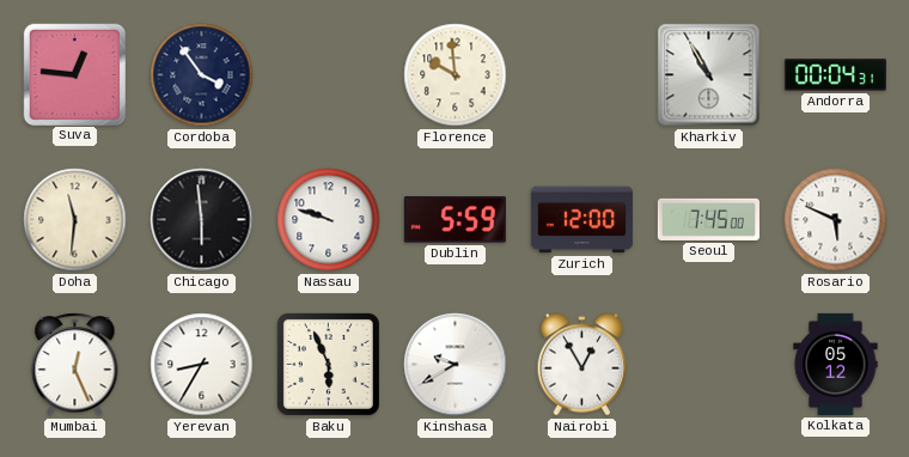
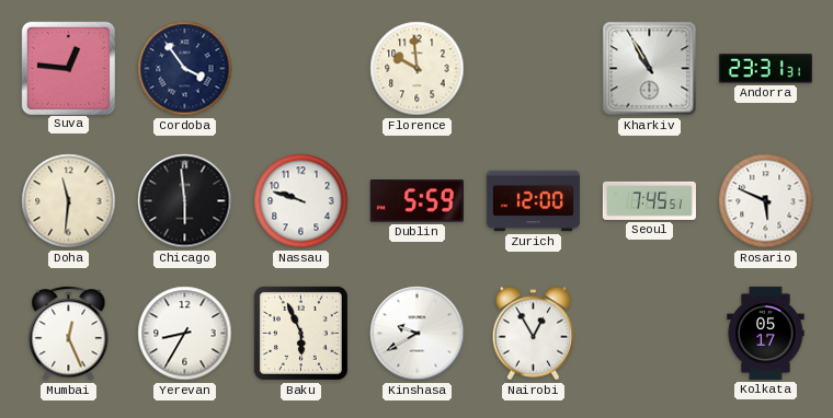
Andorra: 00:04 -> 23:31 (765, 69)
Seoul: 7:45:00 -> 7:45:51 (649, 200)
Kolkata: 05:12 -> 05:17 (766, 333)
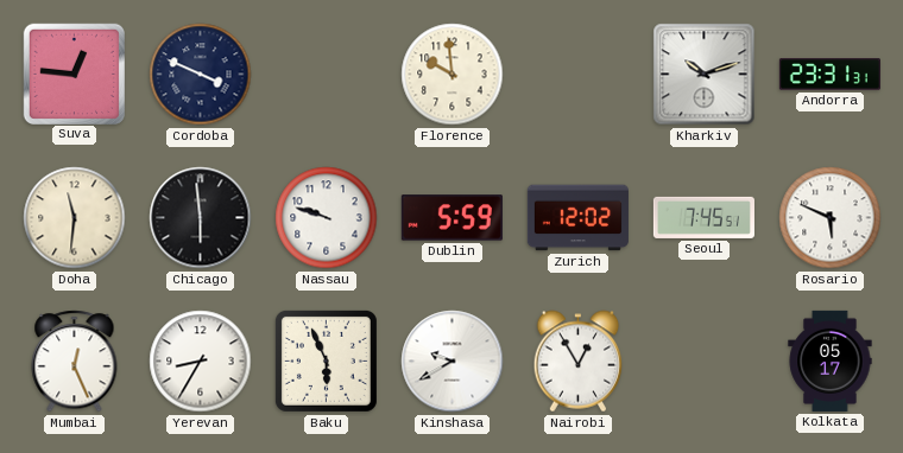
Cordoba: 3:54 -> 3:49 (201, 75)
Kharkiv: 10:55 -> 10:12 (705, 75)
Zurich: 12:00 -> 12:02 (577, 218)
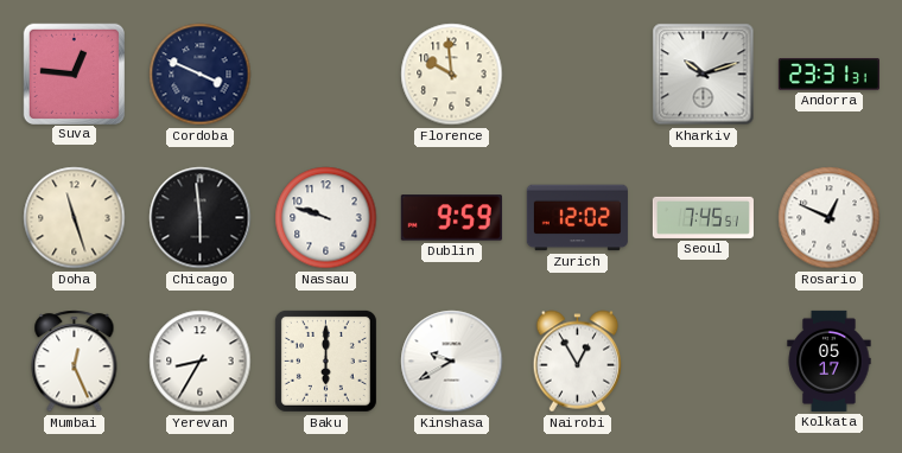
Doha: 11:31 -> 11:27 (75, 218)
Dublin: 5:59 -> 9:59 (451, 218)
Rosario: 5:49 -> 12:49 (830, 218)
Baku: 5:56 -> 6:00 (325, 361)
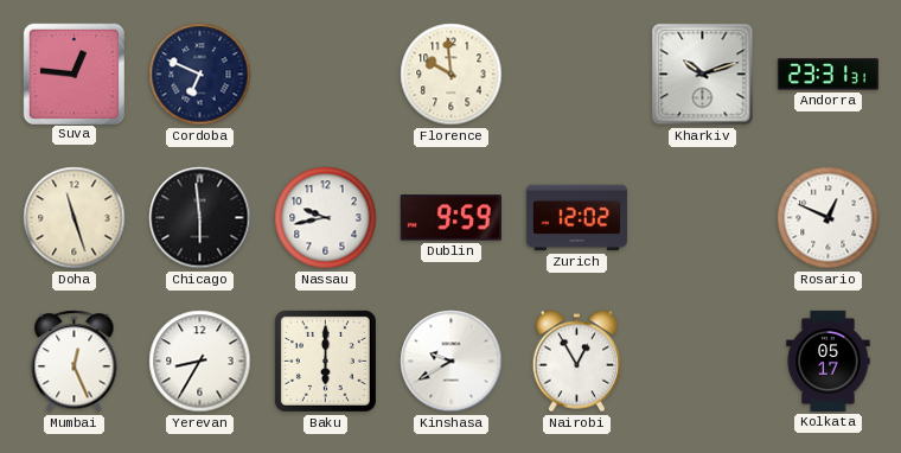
Cordoba: 3:49 -> 6:49 (200, 75)
Nassau: 9:48 -> 9:43 (326, 218)
Seoul: 7:45 -> none (703, 217)
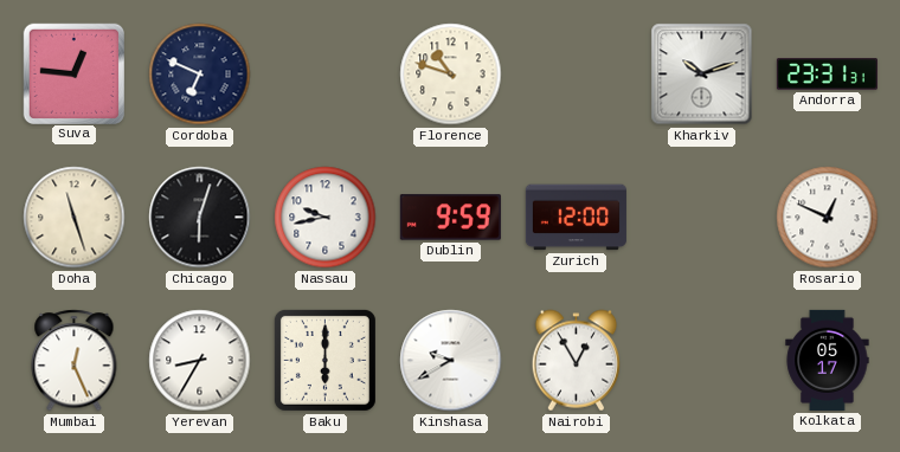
Florence: 9:59 -> 10:48 (451, 75)
Chicago: 5:59 -> 6:03 (200, 218)
Zurich: 12:02 -> 12:00 (576, 218)
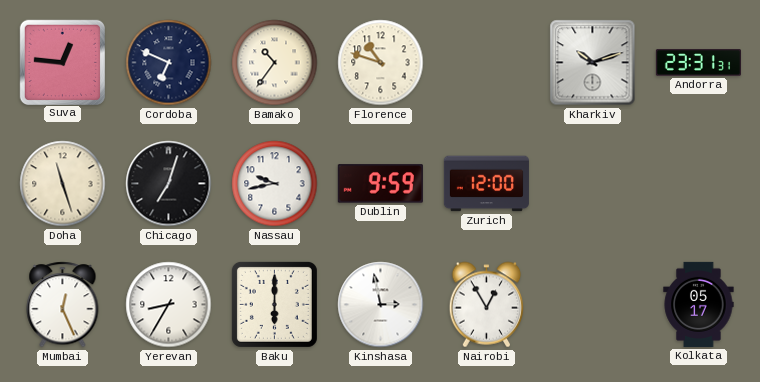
Bamako: none -> 10:36 (275, 63)
Chicago: 6:03 -> 7:03 (169, 184)
Rosario: 12:49 -> none (828, 218)
Kinshasa: 9:40 -> 2:58 (381, 305)
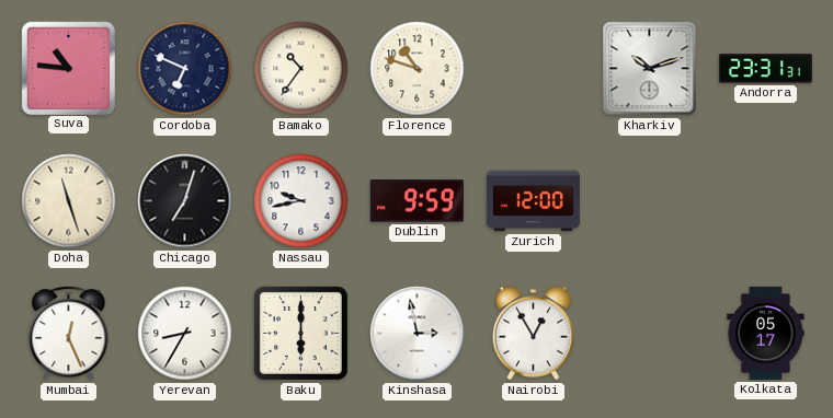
Suva: 12:46 -> 10:46 (68, 68)
